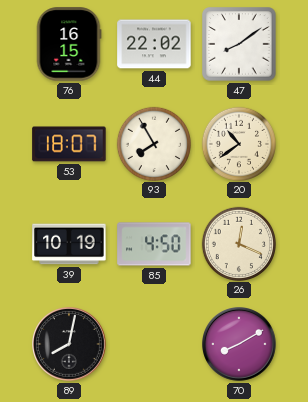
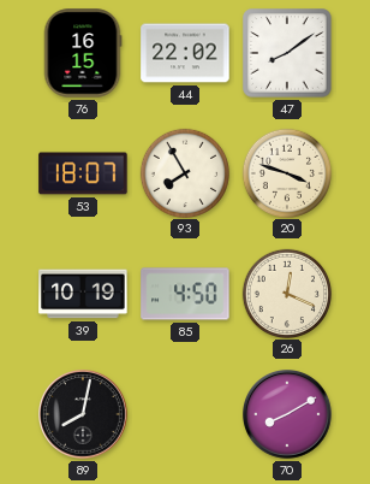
20: 10:39 -> 3:48 (286, 172)
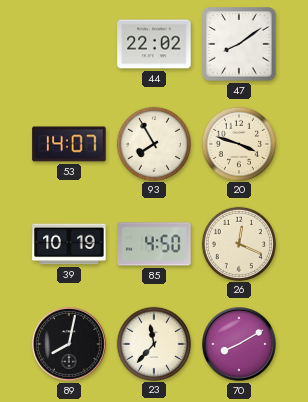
76: 16:15 -> none (83, 53)
53: 18:07 -> 14:07 (69, 144)
23: none -> 11:37 (153, 343)
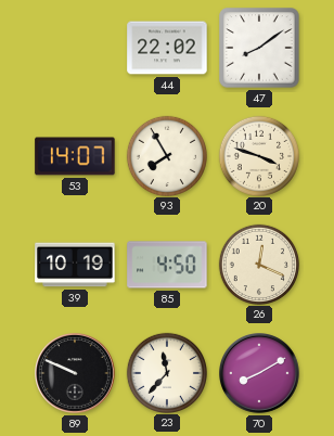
89: 8:02 -> 9:49 (76, 374)
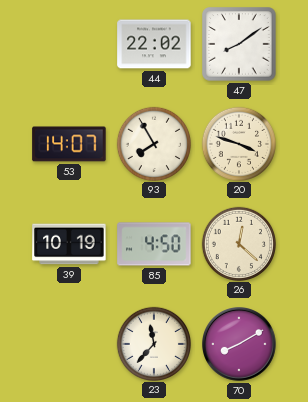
26: 12:19 -> 12:22 (238, 243)
89: 9:49 -> none (76, 374)
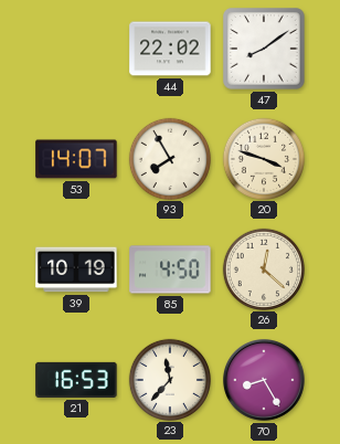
21: none -> 16:53 (76, 380)
70: 8:10 -> 8:25 (265, 381)
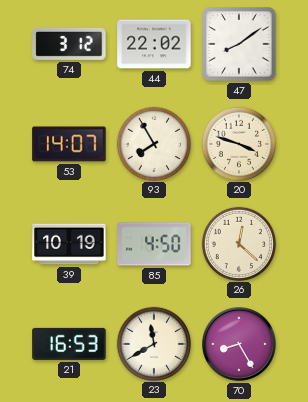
74: none -> 3:12 (69, 44)
23: 11:37 -> 11:40 (153, 343)
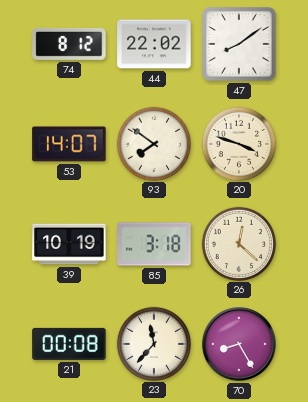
74: 3:12 -> 8:12 (69, 44)
93: 7:55 -> 7:51 (153, 143)
85: 4:50 -> 3:18 (154, 244)
21: 16:53 -> 00:08 (69, 344)
23: 11:40 -> 11:37 (153, 343)
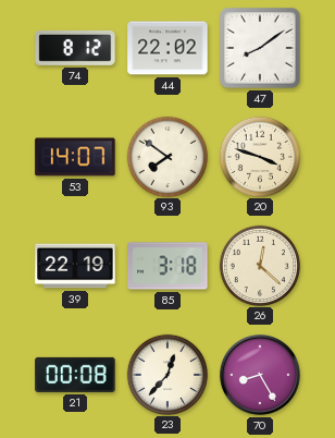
39: 10:19 -> 22:19 (75, 266)
23: 11:37 -> 12:37 (166, 374)
